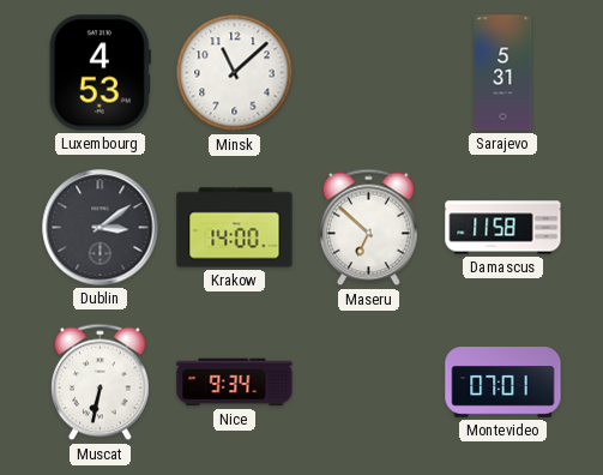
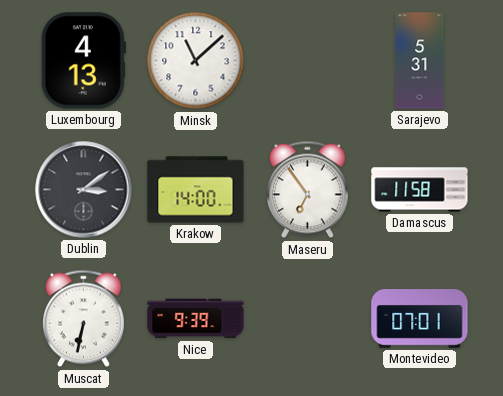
Luxembourg: 4:53 -> 4:13 (83, 61)
Maseru: 6:52 -> 6:54 (308, 190)
Nice: 9:34 -> 9:39 (196, 319)
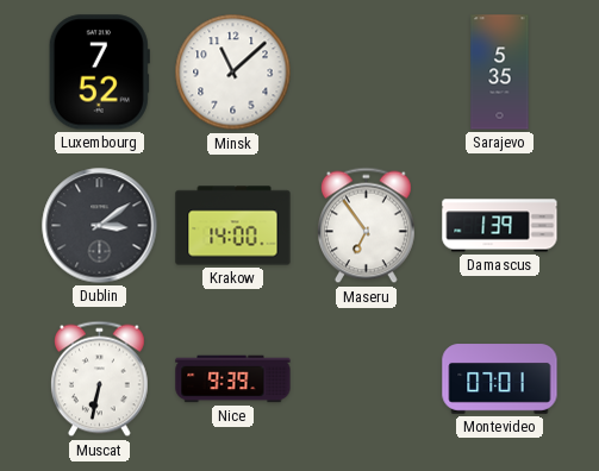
Luxembourg: 4:13 -> 7:52 (99, 73)
Sarajevo: 5:31 -> 5:35 (500, 73)
Damascus: 11:58 -> 1:39 (500, 226)
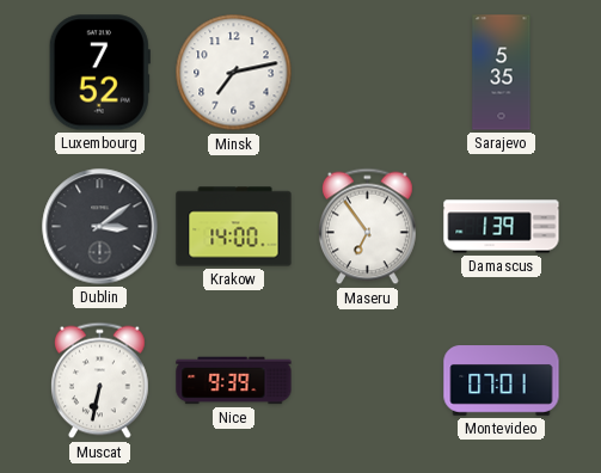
Minsk: 11:08 -> 7:13 (234, 73)
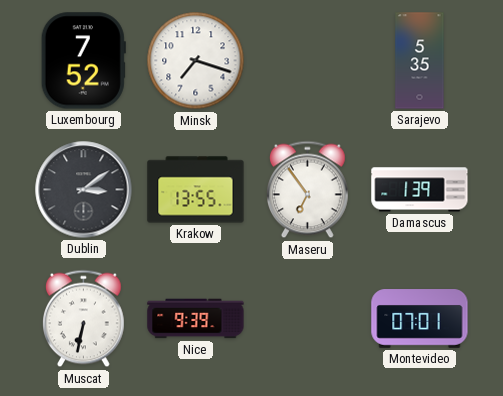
Minsk: 7:13 -> 7:18 (196, 61)
Krakow: 14:00 -> 13:55 (196, 190)
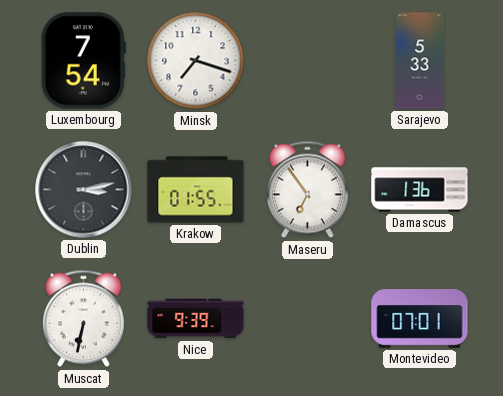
Luxembourg: 7:52 -> 7:54 (83, 61)
Sarajevo: 5:35 -> 5:33 (420, 61)
Dublin: 3:09 -> 3:13 (84, 190)
Krakow: 13:55 -> 01:55 (196, 190)
Damascus: 1:39 -> 1:36 (420, 190)
